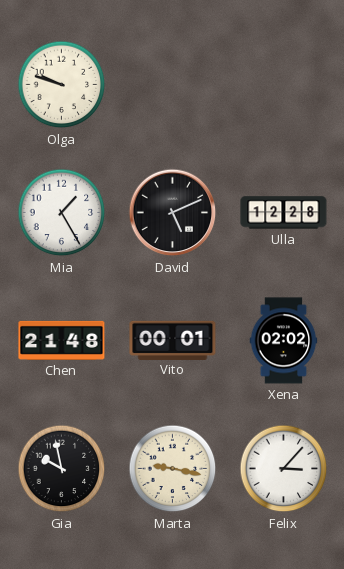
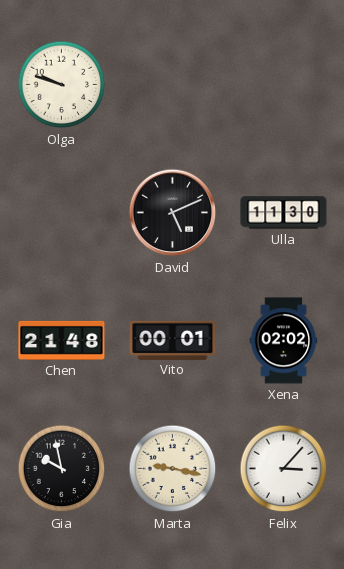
Mia: 1:25 -> none (62, 213)
Ulla: 12:28 -> 11:30 (284, 213)
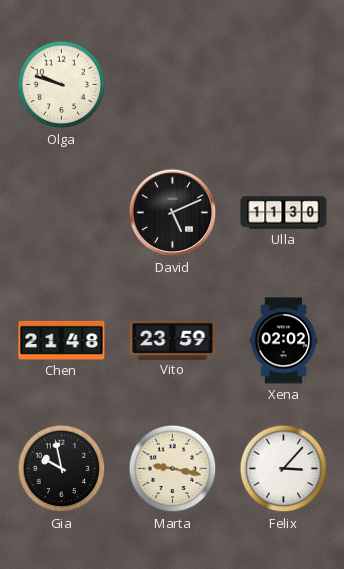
Vito: 00:01 -> 23:59 (173, 340)
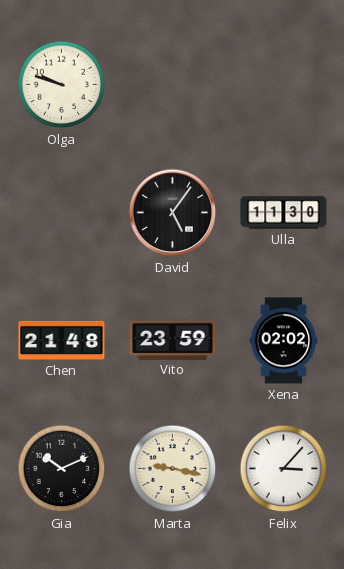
David: 5:11 -> 5:06 (173, 213)
Gia: 9:58 -> 10:11 (62, 469)
